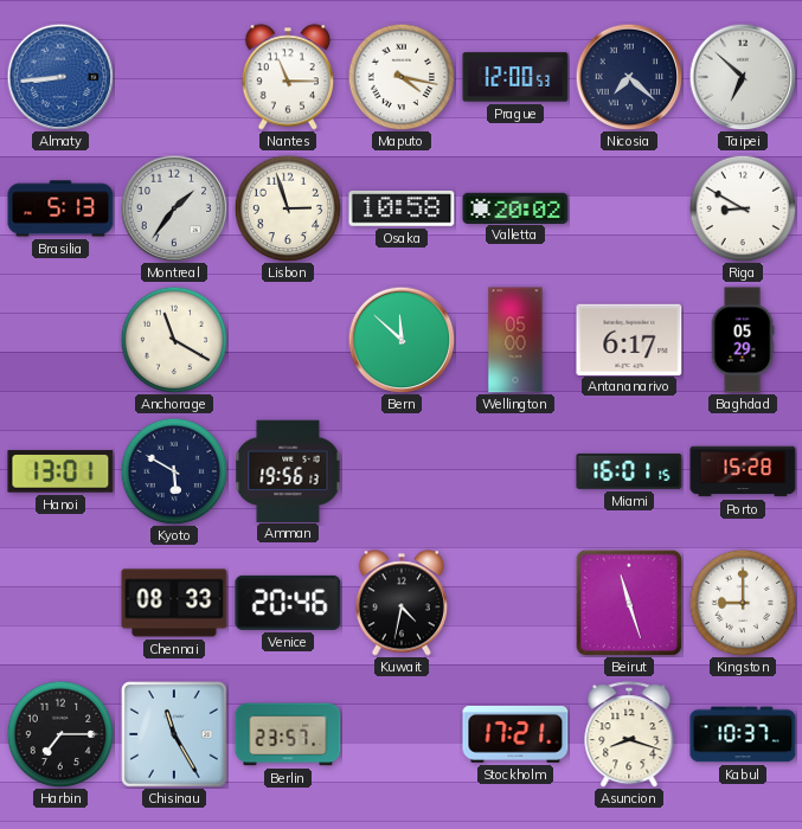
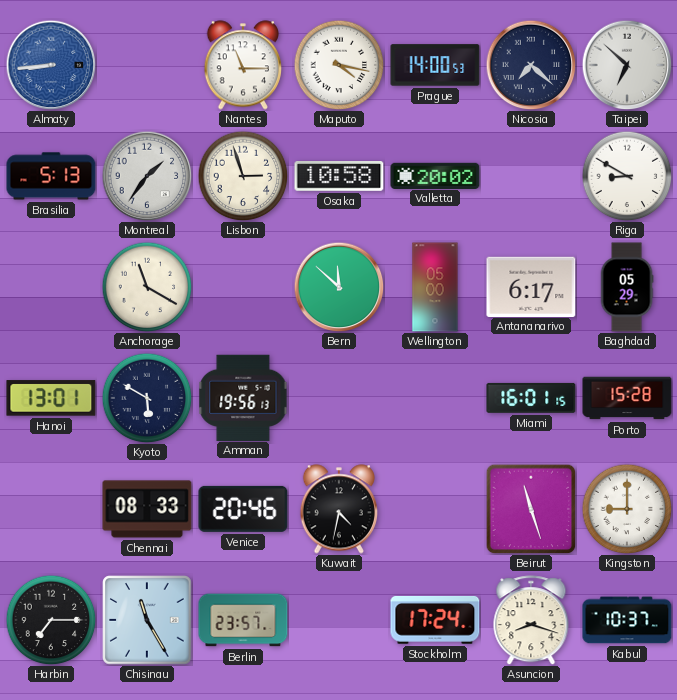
Prague: 12:00 -> 14:00 (435, 65)
Stockholm: 17:21 -> 17:24 (435, 620)
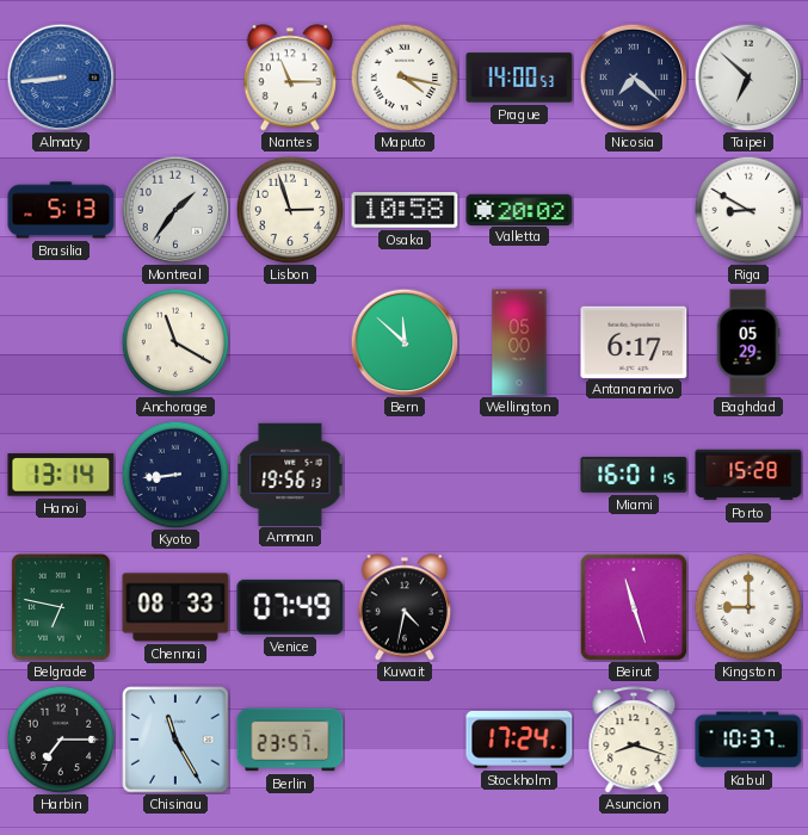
Hanoi: 13:01 -> 13:14 (61, 475)
Kyoto: 5:50 -> 8:44 (175, 475)
Belgrade: none -> 6:47 (61, 607)
Venice: 20:46 -> 07:49 (290, 607)
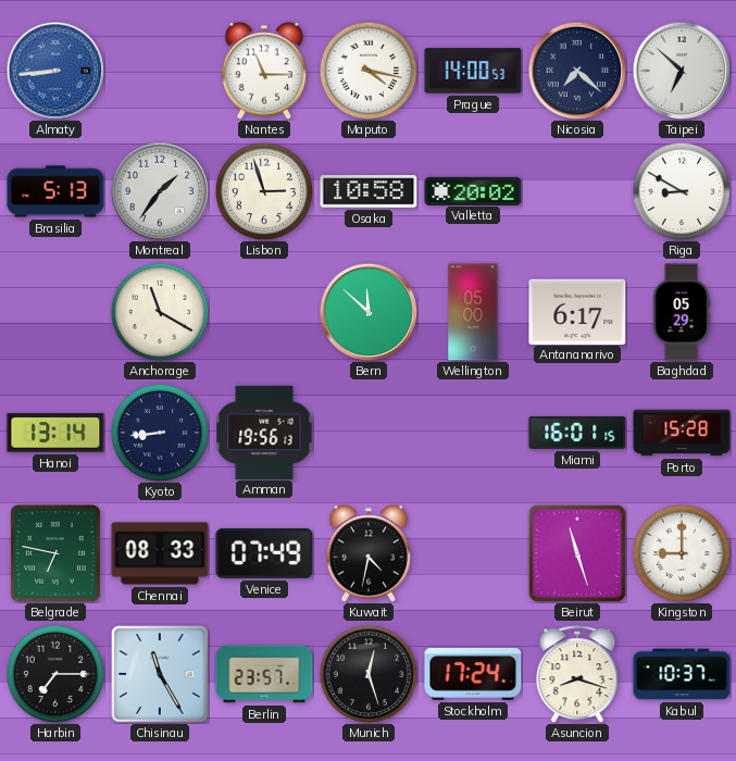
Munich: none -> 12:27 (369, 674)
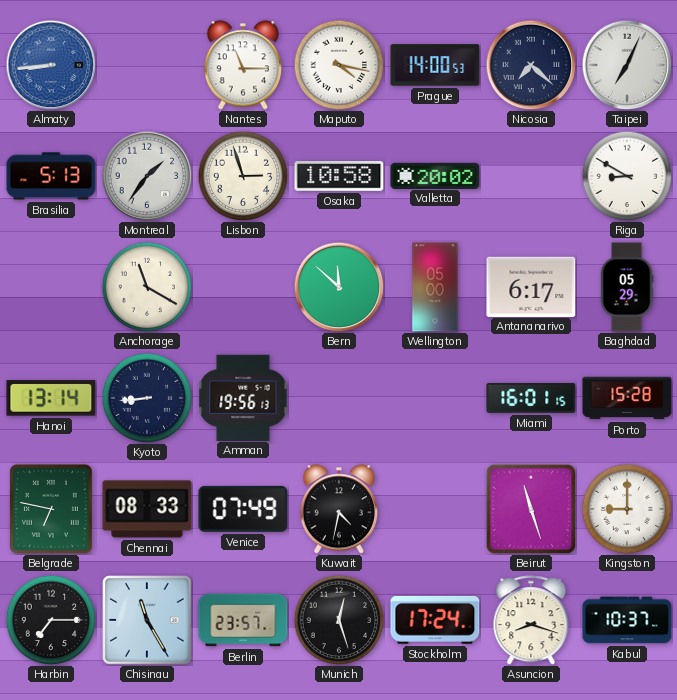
Taipei: 6:52 -> 7:04 (627, 65)
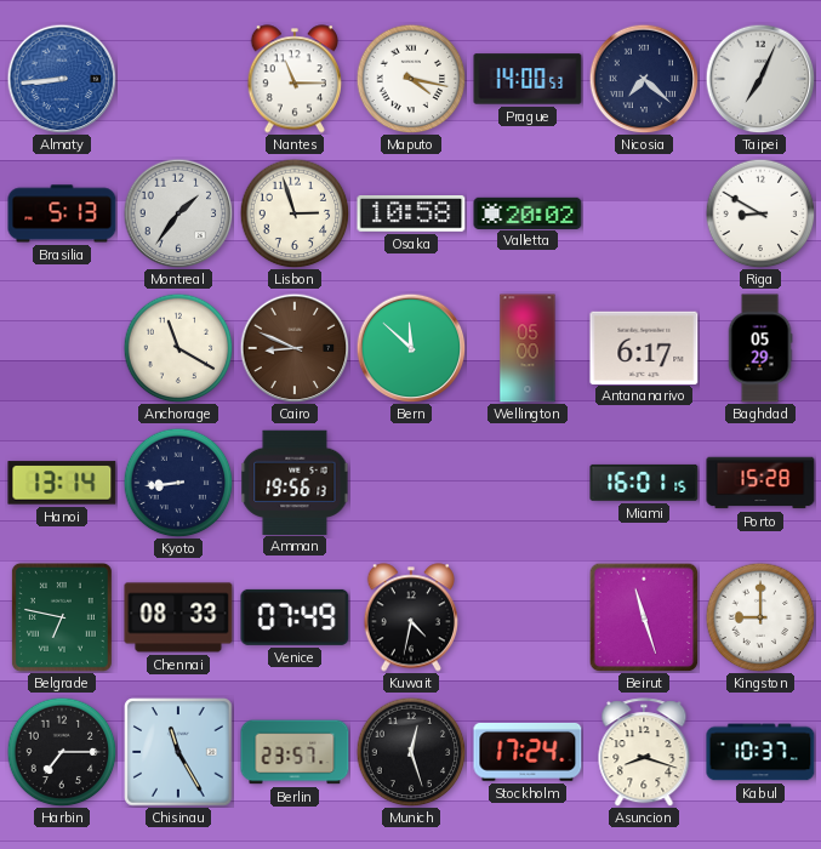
Cairo: none -> 8:49 (295, 348)
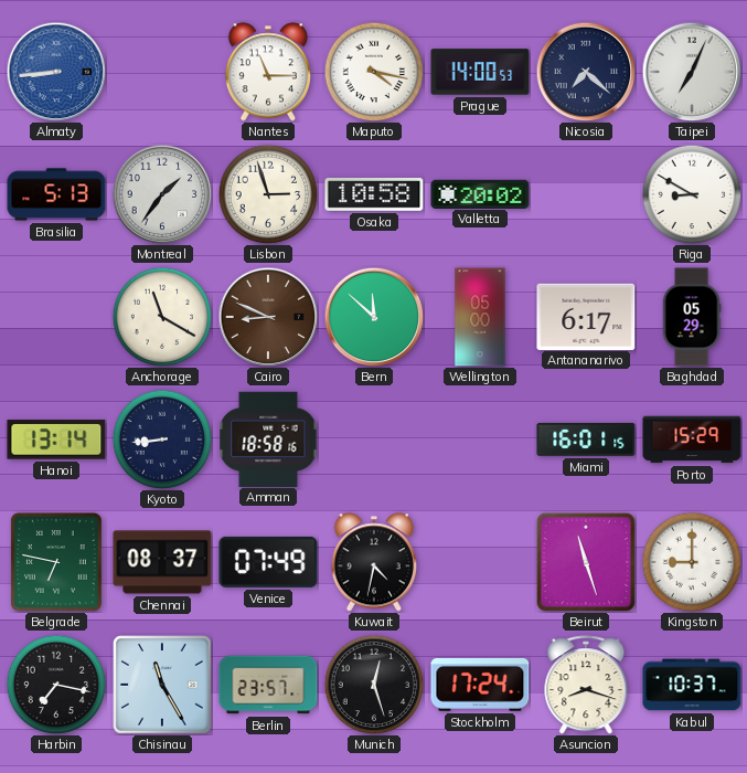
Amman: 19:56 -> 18:58 (268, 438)
Porto: 15:28 -> 15:29 (692, 440)
Chennai: 08:33 -> 08:37 (162, 562)
Harbin: 7:15 -> 7:17 (56, 685)
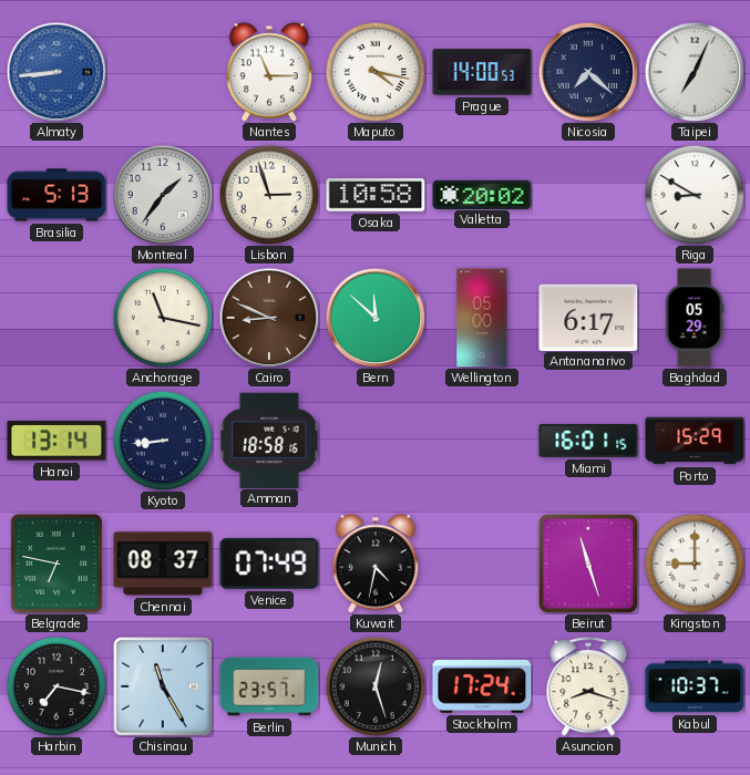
Anchorage: 11:20 -> 11:17 (163, 318)
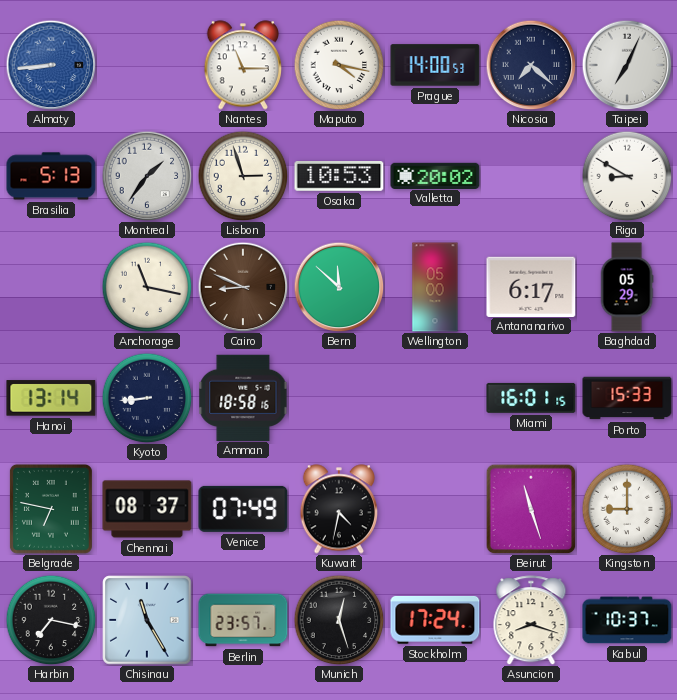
Osaka: 10:58 -> 10:53 (339, 176)
Porto: 15:29 -> 15:33 (627, 398)
